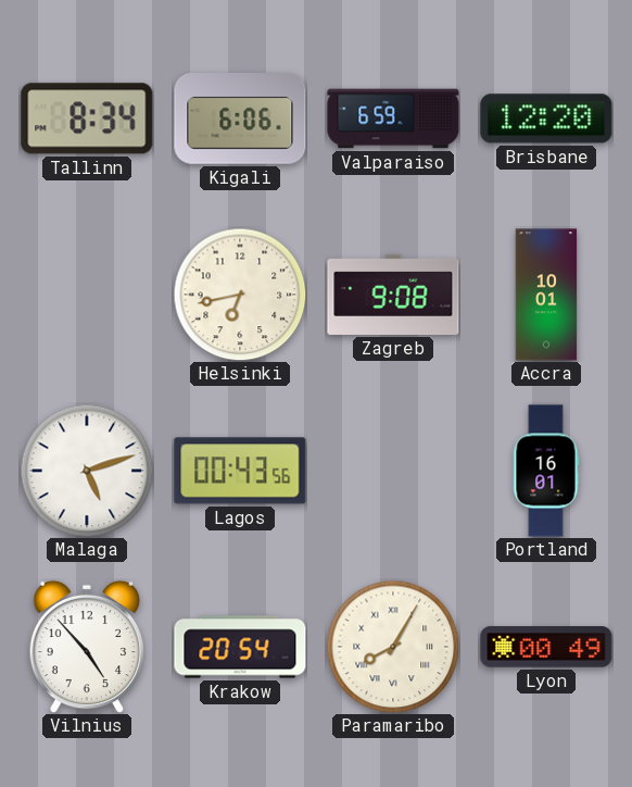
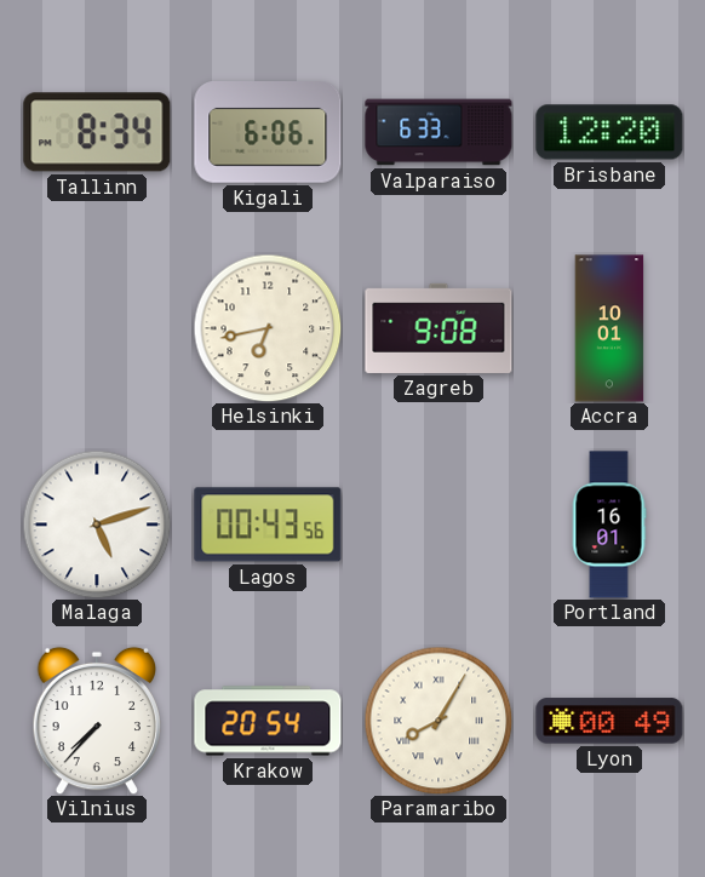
Valparaiso: 6:59 -> 6:33 (439, 132)
Vilnius: 4:53 -> 7:37 (96, 721)
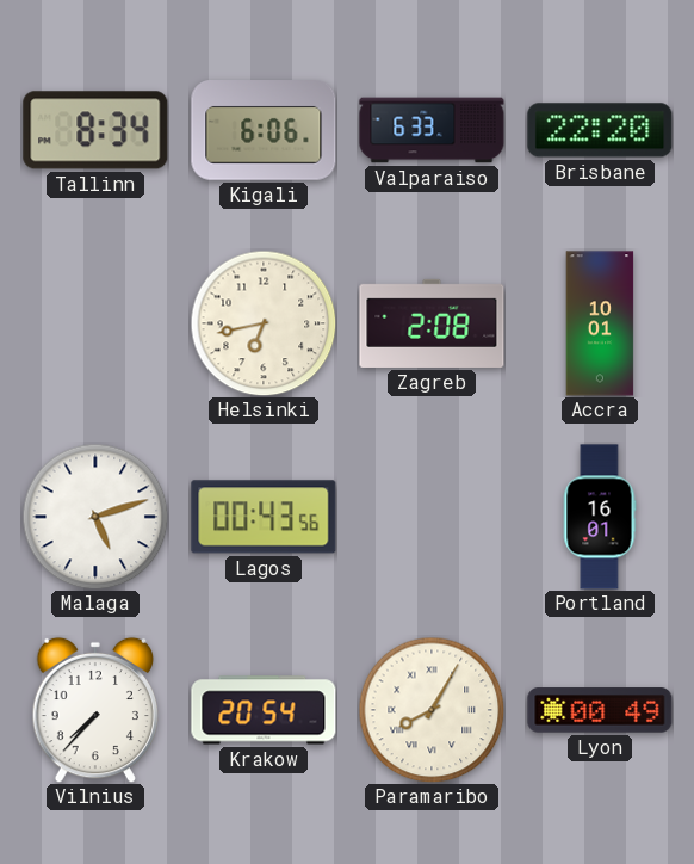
Brisbane: 12:20 -> 22:20 (600, 130)
Zagreb: 9:08 -> 2:08 (432, 323)
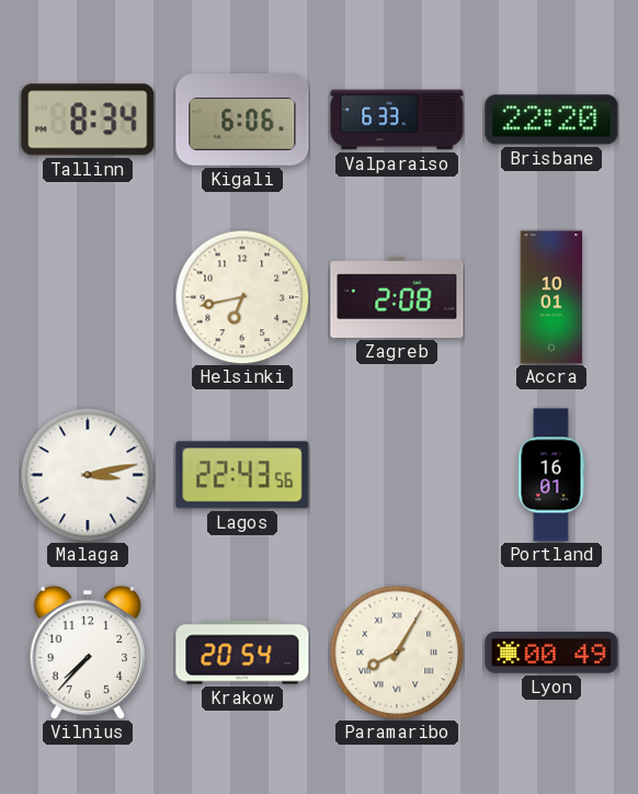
Malaga: 5:12 -> 3:13 (88, 475)
Lagos: 00:43 -> 22:43 (242, 475)
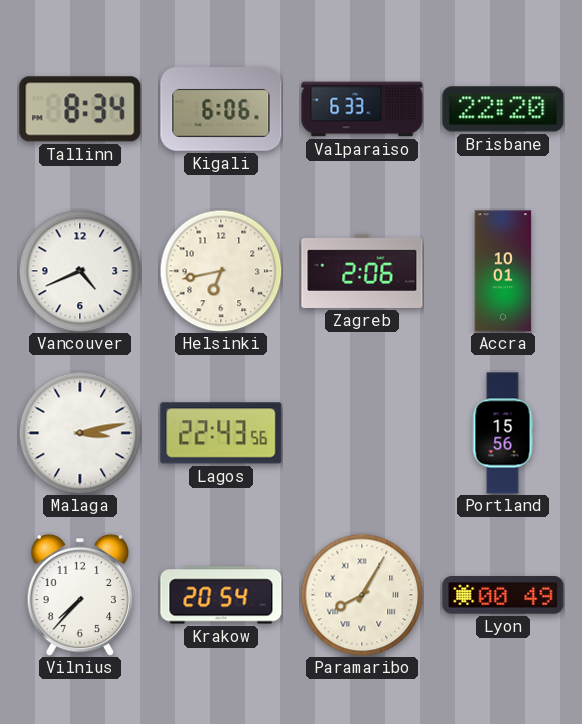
Vancouver: none -> 4:41 (80, 271)
Zagreb: 2:08 -> 2:06 (362, 271)
Portland: 16:01 -> 15:56 (503, 433)
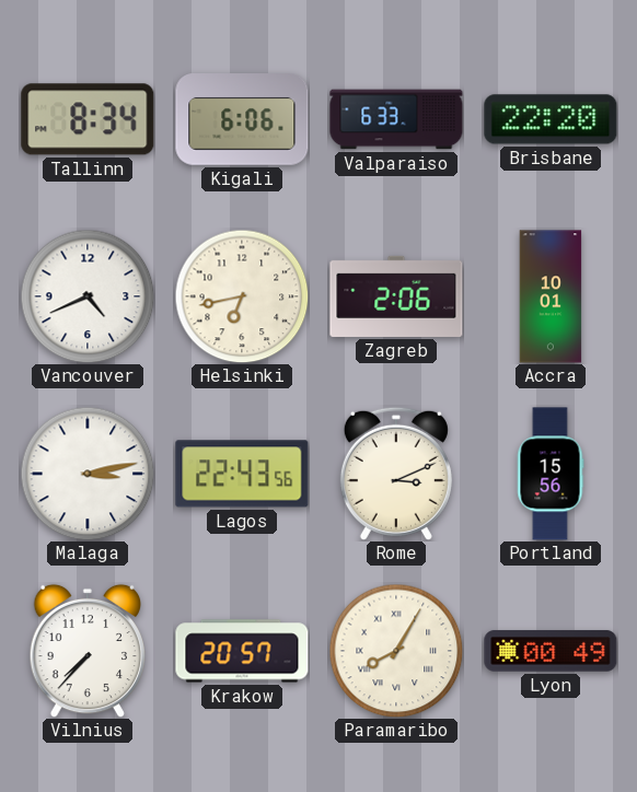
Rome: none -> 3:11 (396, 474)
Krakow: 20:54 -> 20:57 (242, 651)
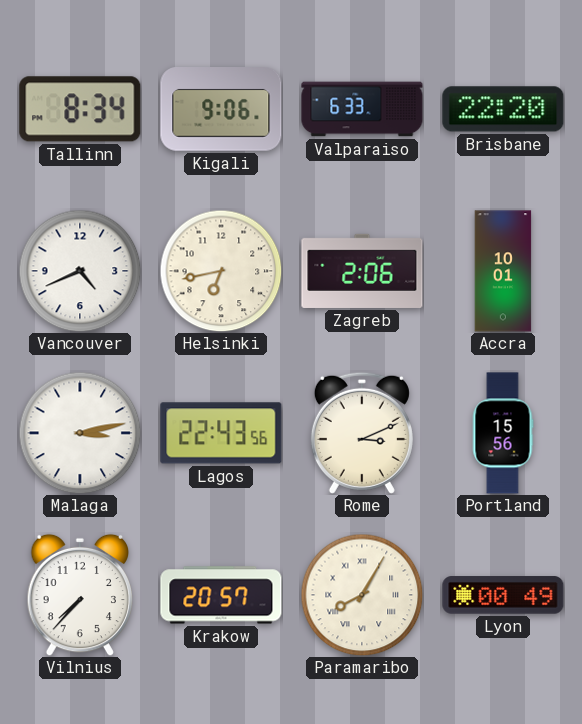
Kigali: 6:06 -> 9:06 (221, 110)
